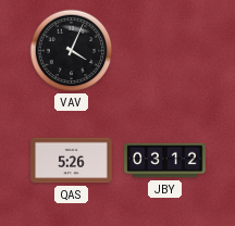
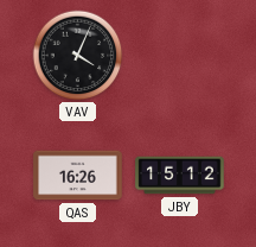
QAS: 5:26 -> 16:26 (78, 176)
JBY: 03:12 -> 15:12 (180, 176)
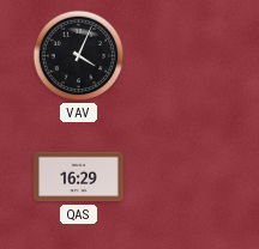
QAS: 16:26 -> 16:29 (79, 177)
JBY: 15:12 -> none (180, 176)
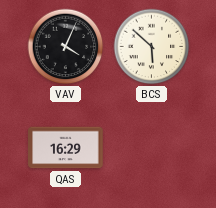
BCS: none -> 5:52 (152, 47)
